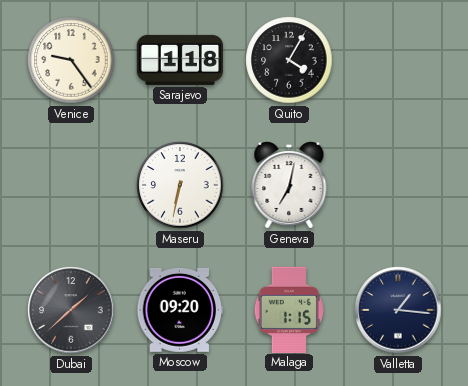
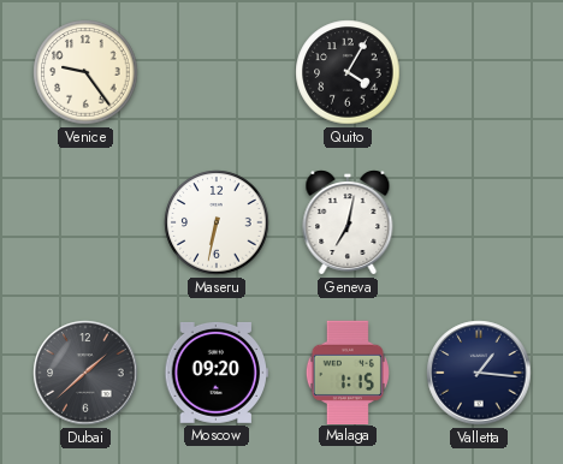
Sarajevo: 1:18 -> none (180, 60)
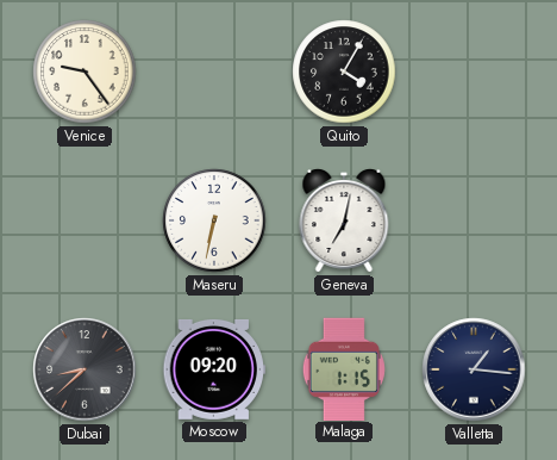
Dubai: 1:38 -> 8:38 (85, 369)
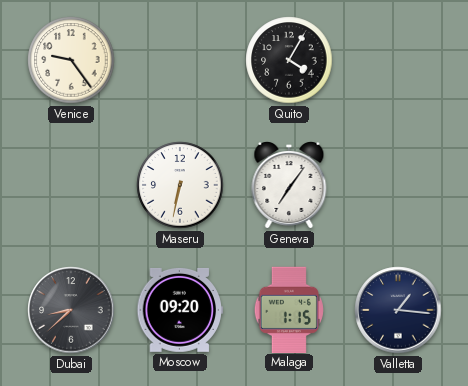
Geneva: 7:02 -> 7:06 (289, 186)
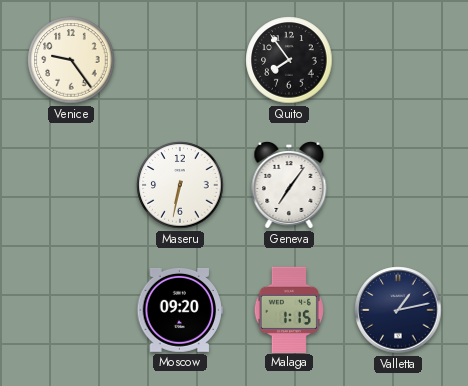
Quito: 4:05 -> 7:54 (289, 60)
Dubai: 8:38 -> none (71, 310)
Valletta: 1:16 -> 1:13 (398, 310)
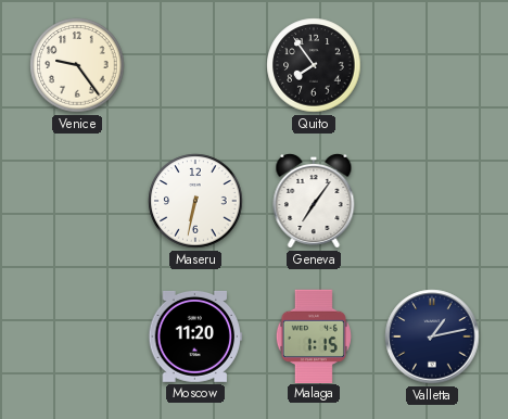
Moscow: 09:20 -> 11:20 (195, 337)
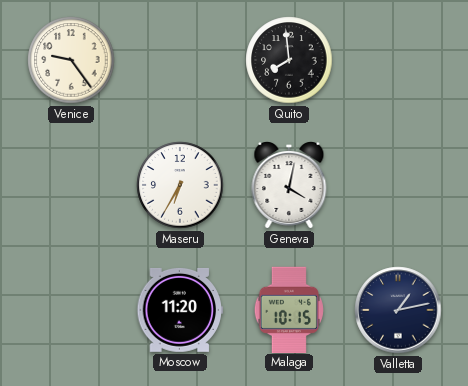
Quito: 7:54 -> 7:59 (289, 60)
Maseru: 6:32 -> 6:35 (180, 185)
Geneva: 7:06 -> 4:02 (289, 186)
Malaga: 1:15 -> 10:15 (289, 309)
